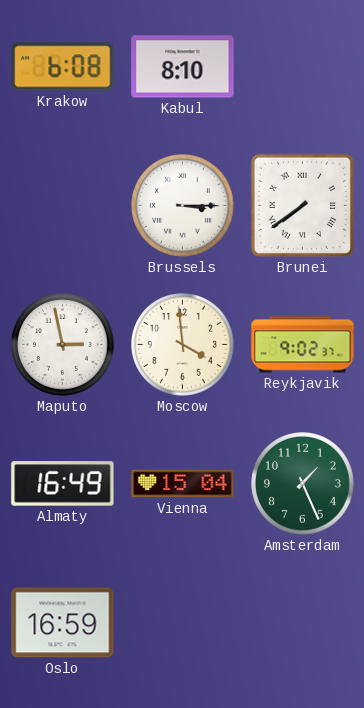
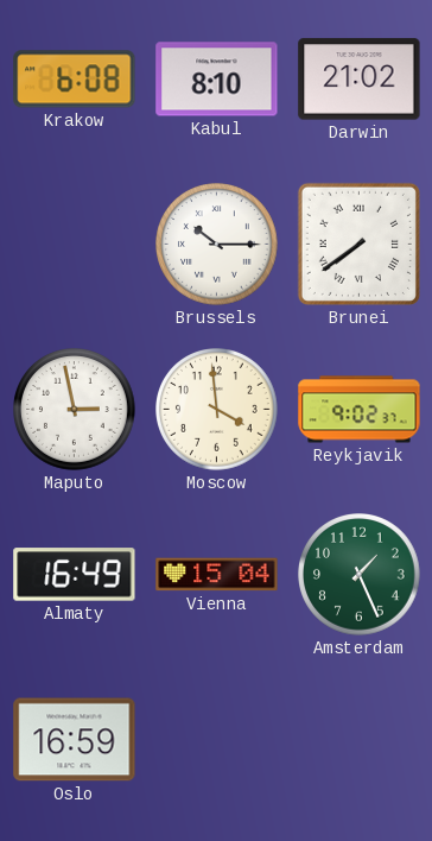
Darwin: none -> 21:02 (360, 80)
Brussels: 3:15 -> 10:15 (217, 245)
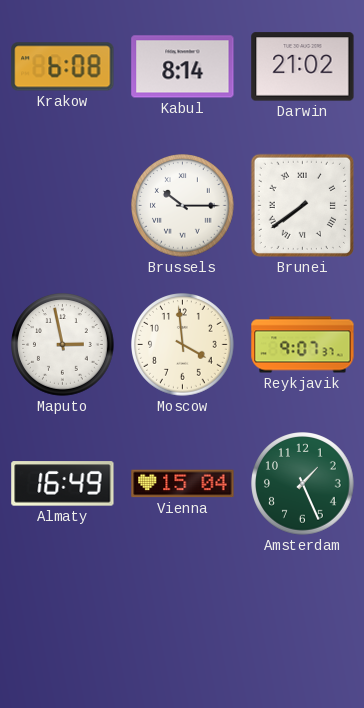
Kabul: 8:10 -> 8:14 (183, 67)
Reykjavik: 9:02 -> 9:07 (303, 345)
Oslo: 16:59 -> none (75, 740)
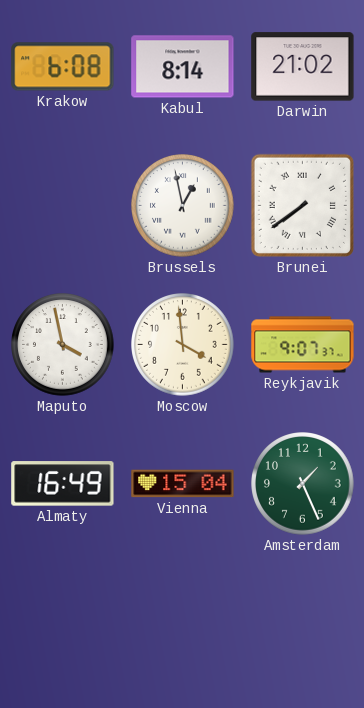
Brussels: 10:15 -> 12:58 (183, 206)
Maputo: 2:58 -> 3:58 (63, 345)
